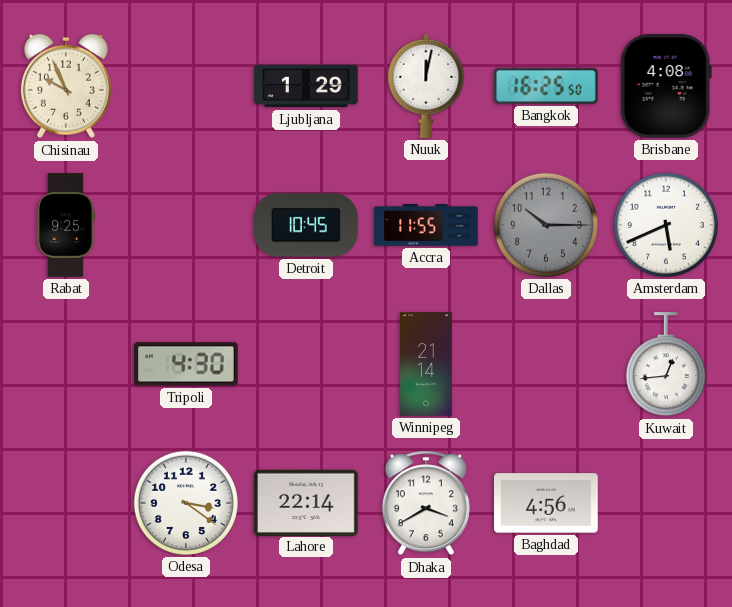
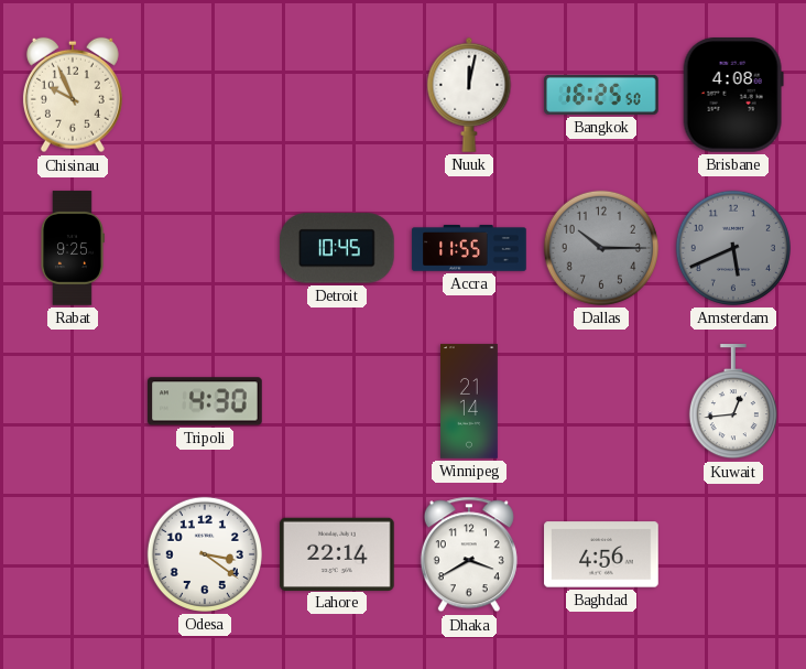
Ljubljana: 1:29 -> none (306, 86)
Amsterdam dial: white -> grey (733, 248)
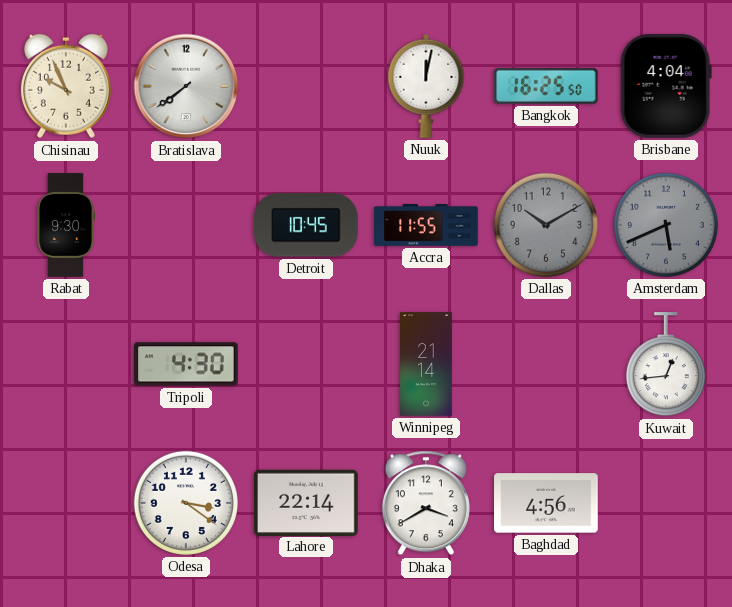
Bratislava: none -> 7:39 (186, 86)
Brisbane: 4:08 -> 4:04 (666, 87)
Rabat: 9:25 -> 9:30 (66, 225)
Dallas: 10:15 -> 10:10 (546, 225)
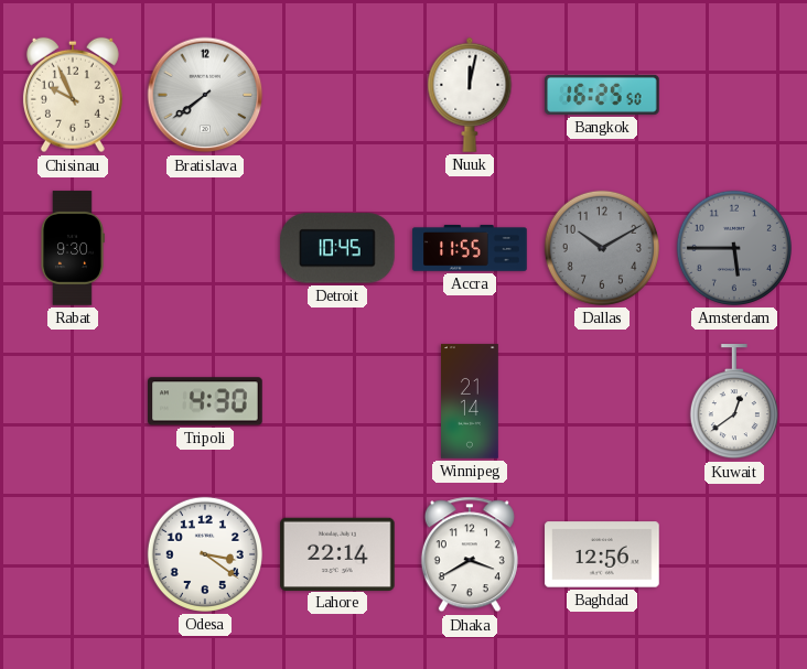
Brisbane: 4:04 -> none (666, 87)
Amsterdam: 5:41 -> 5:45 (734, 248)
Kuwait: 12:44 -> 12:39 (734, 402)
Baghdad: 4:56 -> 12:56 (602, 554)
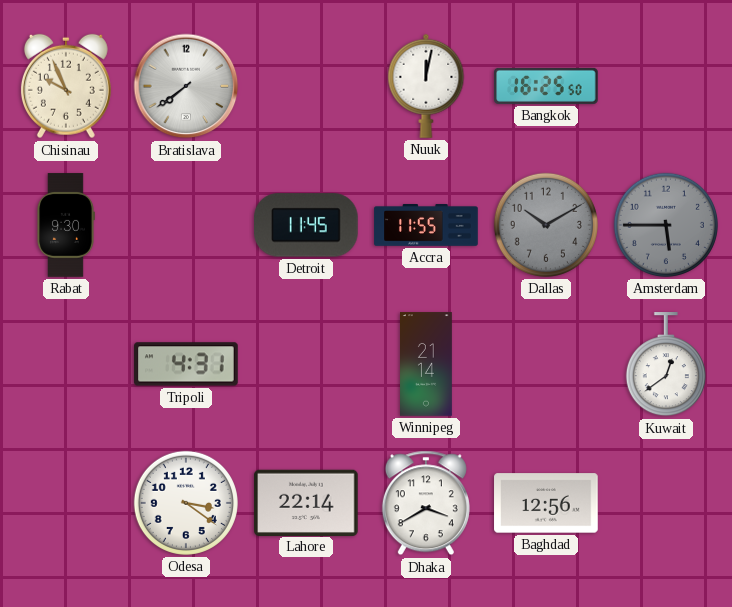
Detroit: 10:45 -> 11:45 (307, 225)
Tripoli: 4:30 -> 4:31 (186, 364)
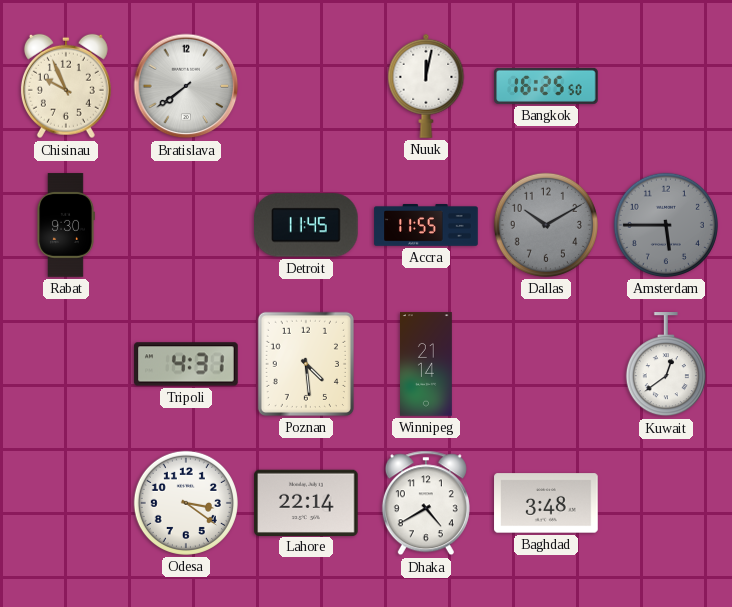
Poznan: none -> 4:29 (306, 364)
Dhaka: 3:40 -> 4:40 (426, 503)
Baghdad: 12:56 -> 3:48 (546, 503)
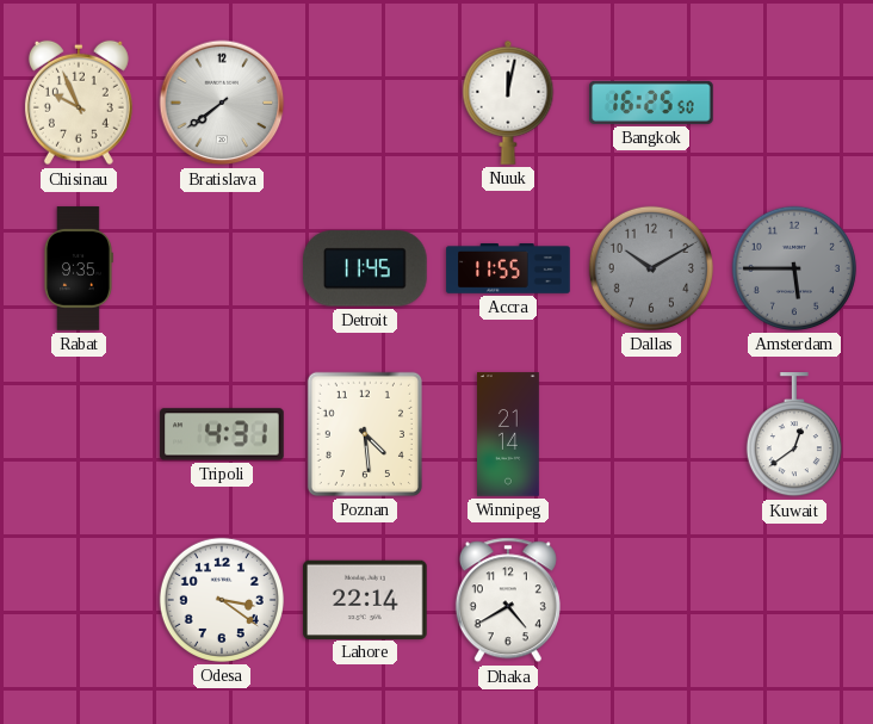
Rabat: 9:30 -> 9:35 (79, 268)
Baghdad: 3:48 -> none (546, 503)
